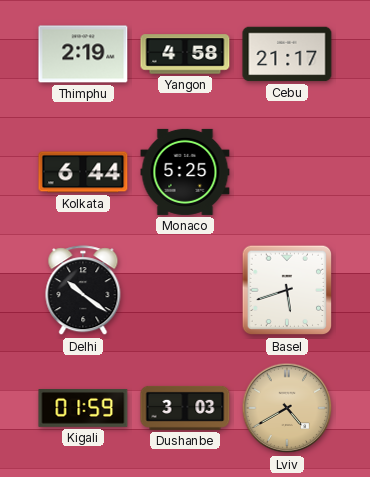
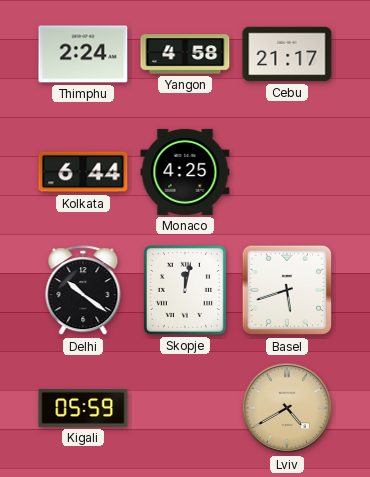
Thimphu: 2:19 -> 2:24 (83, 54)
Monaco: 5:25 -> 4:25 (185, 172)
Skopje: none -> 12:02 (185, 290)
Kigali: 01:59 -> 05:59 (83, 409)
Dushanbe: 3:03 -> none (185, 408)
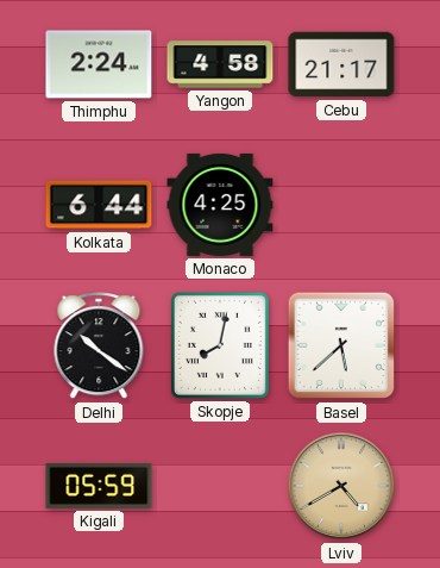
Skopje: 12:02 -> 8:02 (220, 345)
Basel: 5:42 -> 5:38 (341, 345)
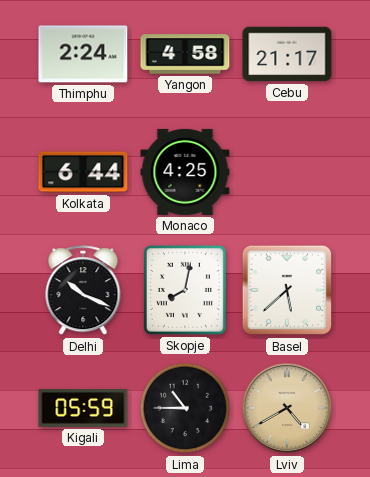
Delhi: 10:21 -> 10:19 (83, 291)
Lima: none -> 10:45 (185, 408)
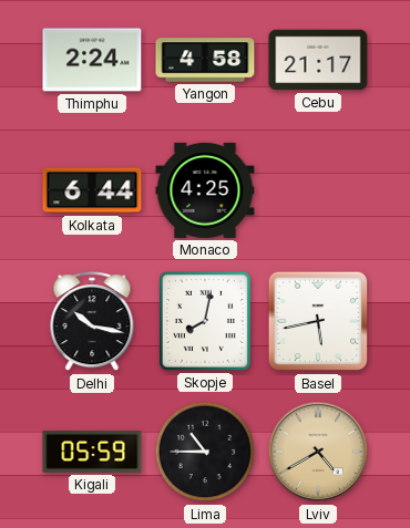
Delhi: 10:19 -> 10:17 (92, 322)
Basel: 5:38 -> 5:43 (318, 321)
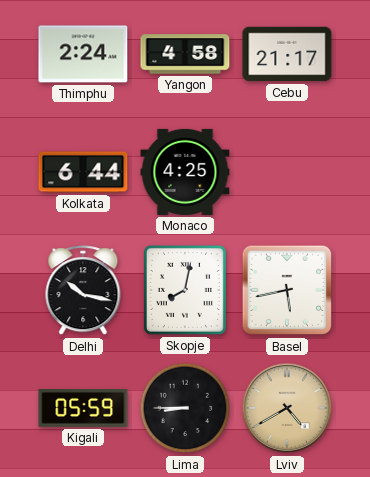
Lima: 10:45 -> 8:45 (185, 408)
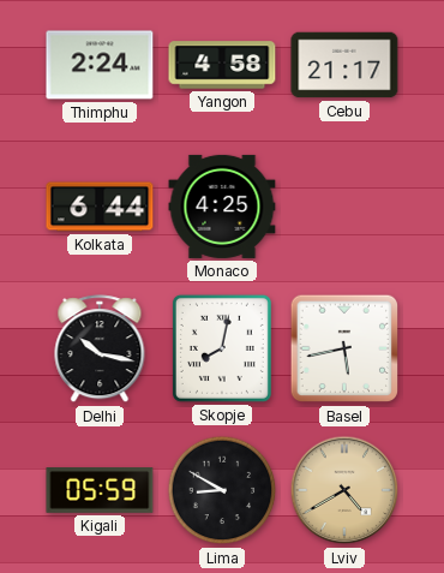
Lima: 8:45 -> 8:50 (222, 490)
